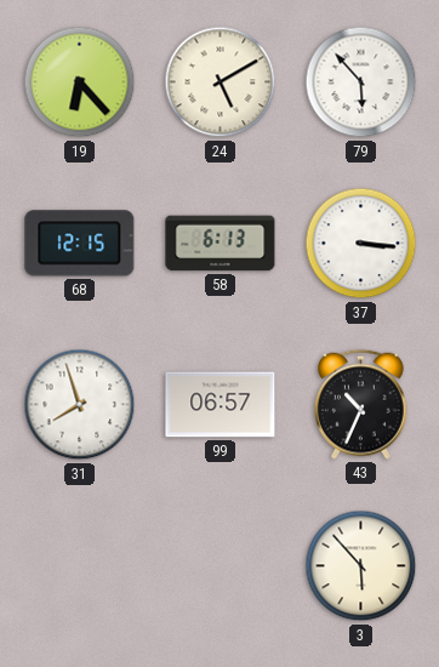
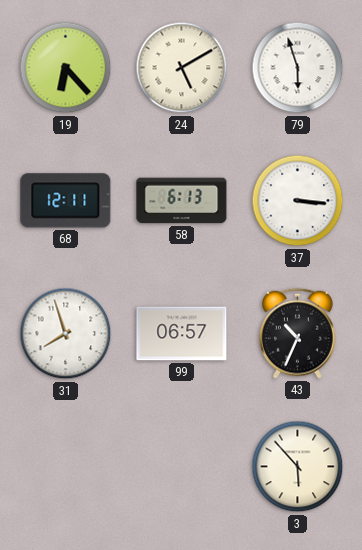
79: 5:53 -> 5:57 (298, 68)
68: 12:15 -> 12:11 (66, 201)
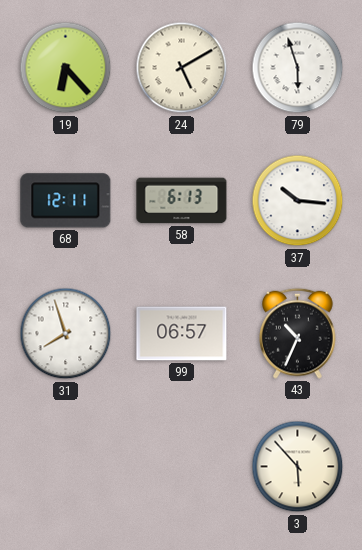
37: 3:16 -> 10:16 (298, 201)
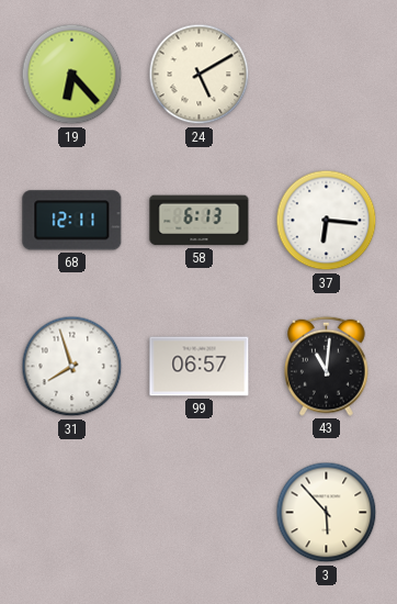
79: 5:57 -> none (298, 68)
37: 10:16 -> 6:16 (327, 221)
43: 10:34 -> 11:01 (327, 366)
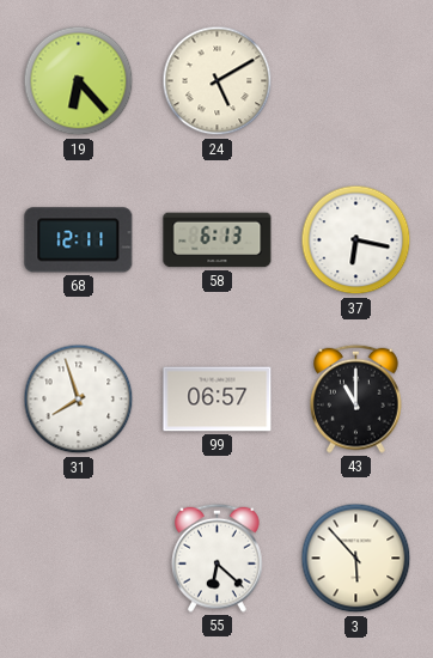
37: 6:16 -> 6:17 (356, 240)
43: 11:01 -> 11:00 (356, 398)
55: none -> 6:22 (218, 558)
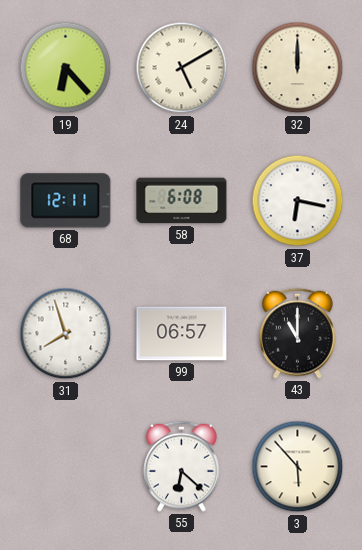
32: none -> 12:00 (298, 68)
58: 6:13 -> 6:08 (182, 201)
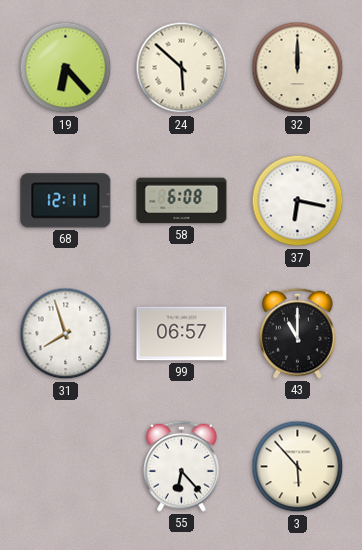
24: 5:10 -> 5:52 (182, 68)
55: 6:22 -> 6:23 (182, 466)
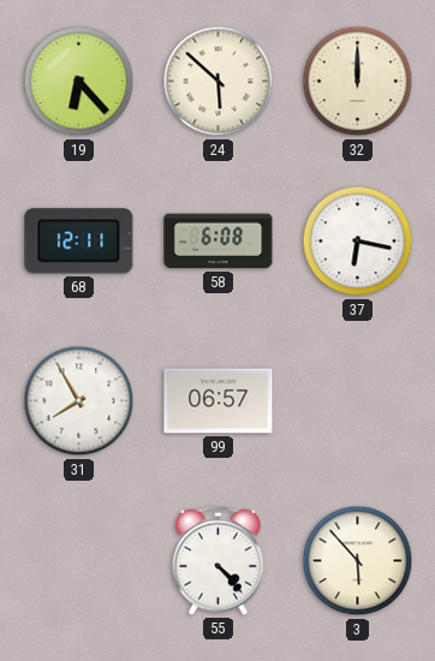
31: 7:57 -> 7:55 (79, 401)
43: 11:00 -> none (298, 333)
55: 6:23 -> 4:23 (219, 560)
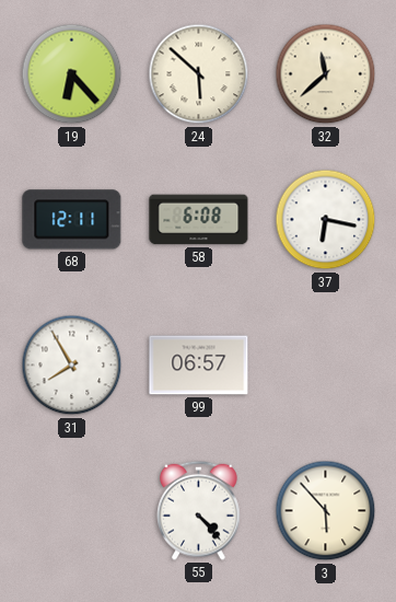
32: 12:00 -> 11:38 (326, 74)
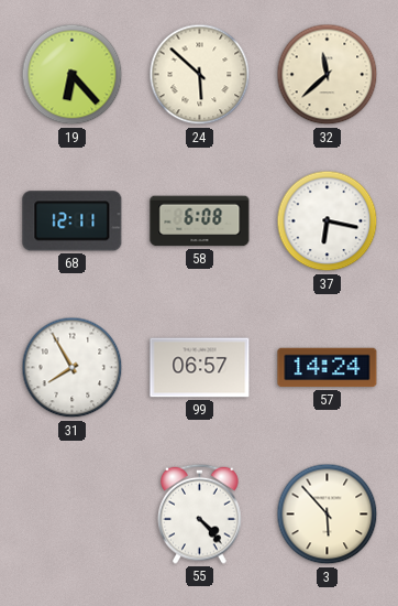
57: none -> 14:24 (328, 368)
